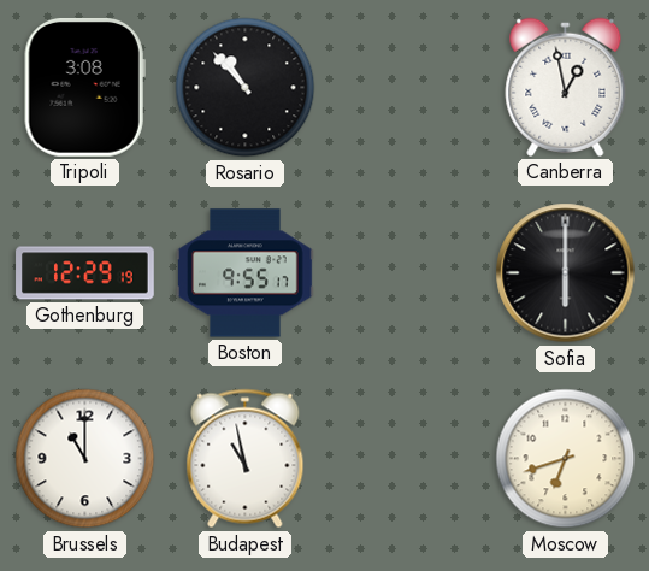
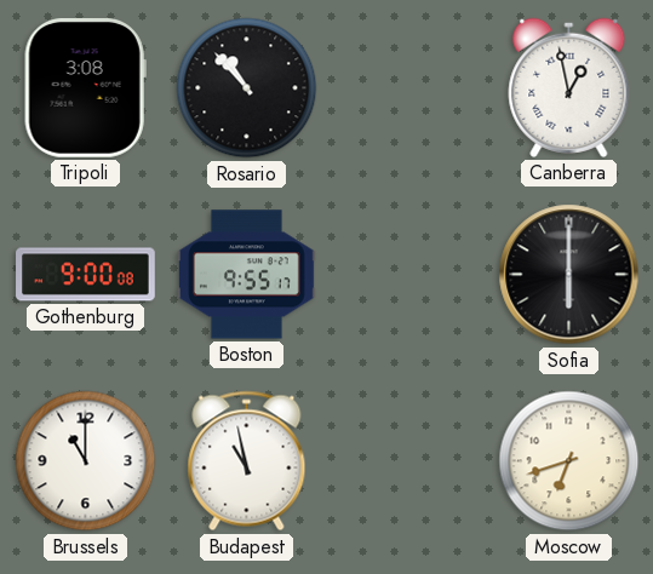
Gothenburg: 12:29 -> 9:00 (86, 275)
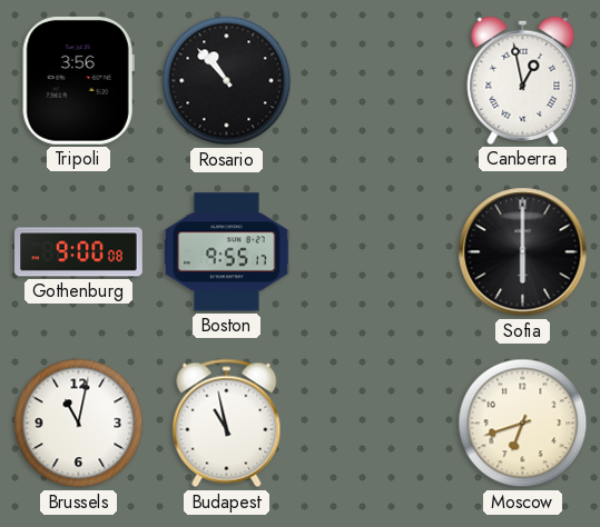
Tripoli: 3:08 -> 3:56 (78, 81)
Brussels: 11:00 -> 11:02 (79, 424)
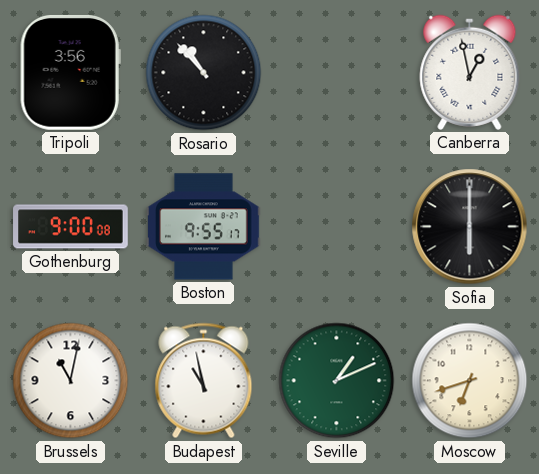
Seville: none -> 1:11 (337, 381)
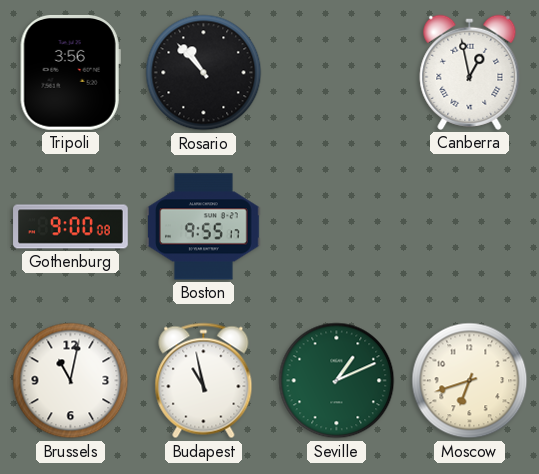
Sofia: 6:00 -> none (470, 227)
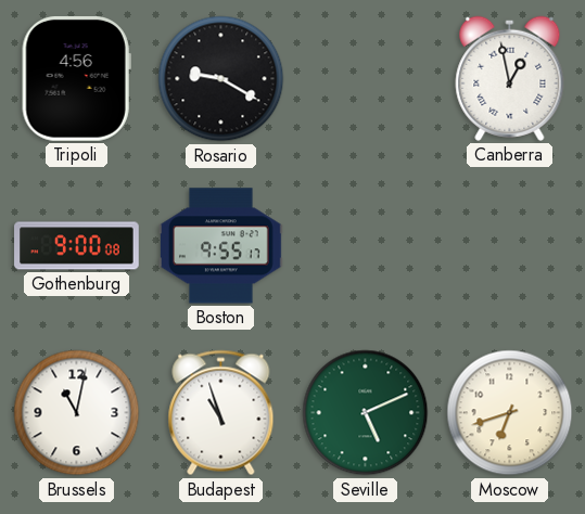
Tripoli: 3:56 -> 4:56 (76, 79)
Rosario: 10:53 -> 9:20 (221, 79)
Budapest: 10:58 -> 10:57 (221, 413)
Seville: 1:11 -> 5:11 (366, 413)
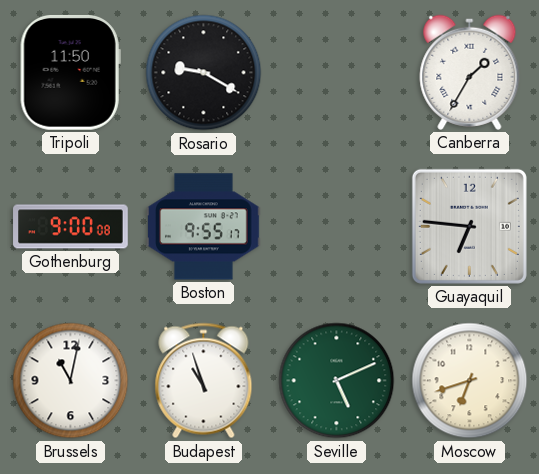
Tripoli: 4:56 -> 11:50 (70, 73)
Canberra: 12:58 -> 1:35 (470, 72)
Guayaquil: none -> 6:46 (469, 226)
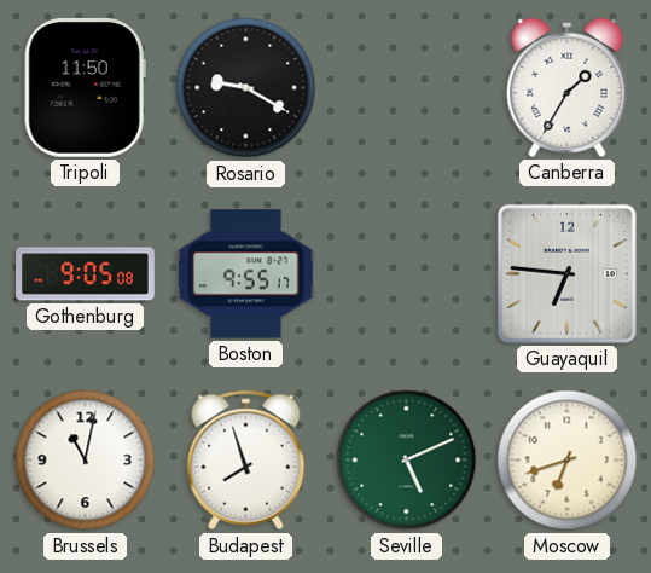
Gothenburg: 9:00 -> 9:05 (86, 274)
Budapest: 10:57 -> 7:57 (246, 461)
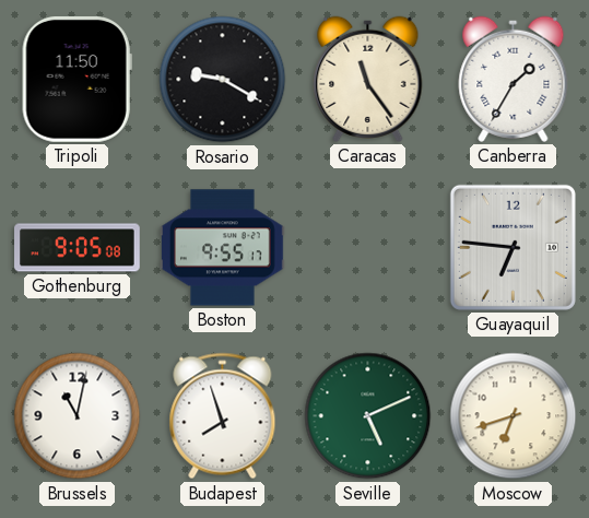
Caracas: none -> 11:24 (368, 79)
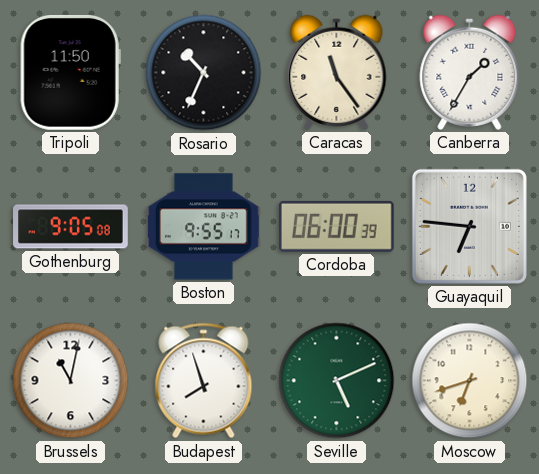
Rosario: 9:20 -> 10:34 (204, 73)
Cordoba: none -> 06:00 (336, 226)
